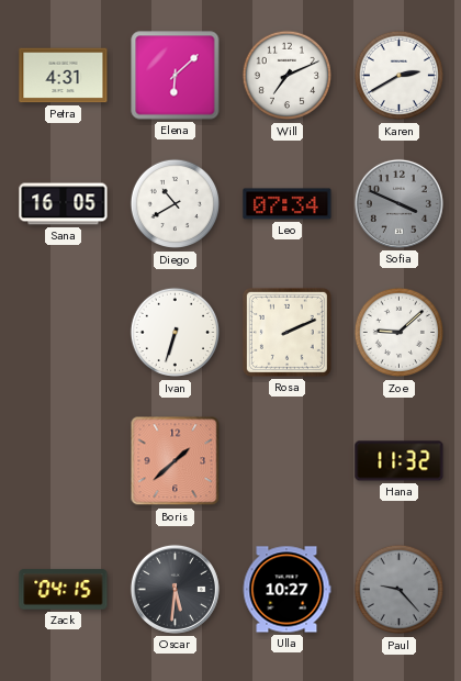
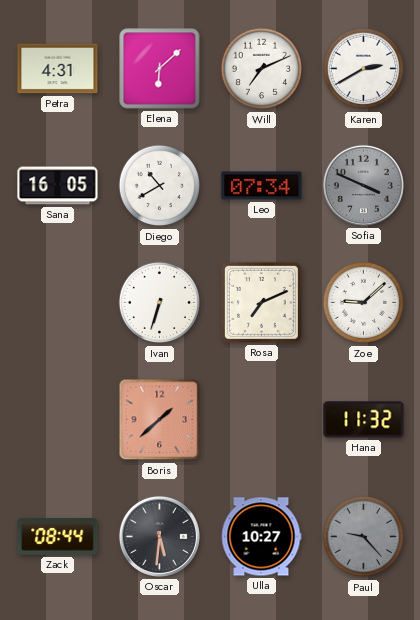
Rosa: 2:11 -> 7:11 (261, 302)
Zack: 04:15 -> 08:44 (58, 537)
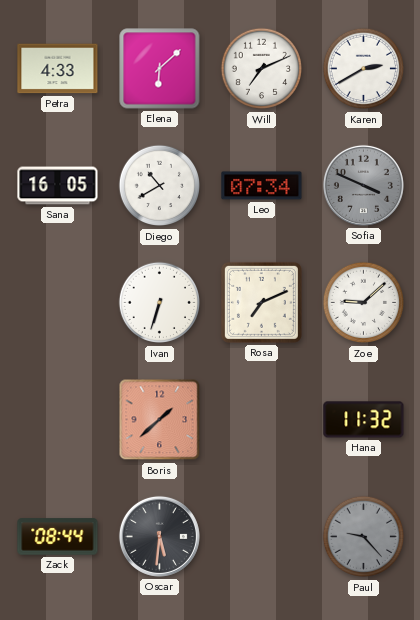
Petra: 4:31 -> 4:33 (58, 69)
Ulla: 10:27 -> none (261, 537)
